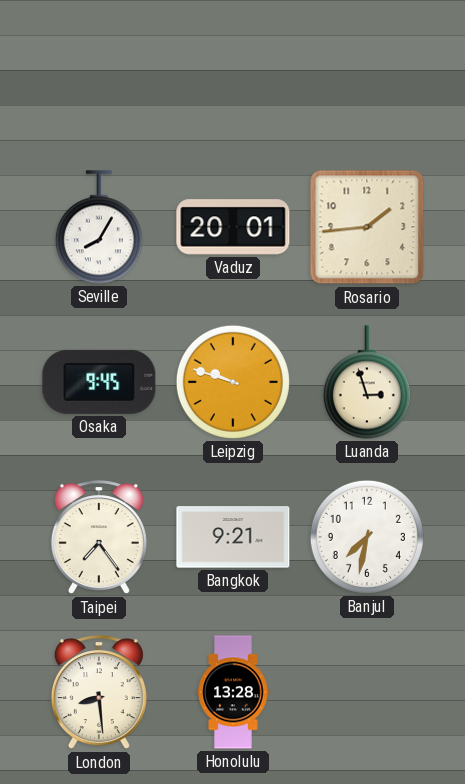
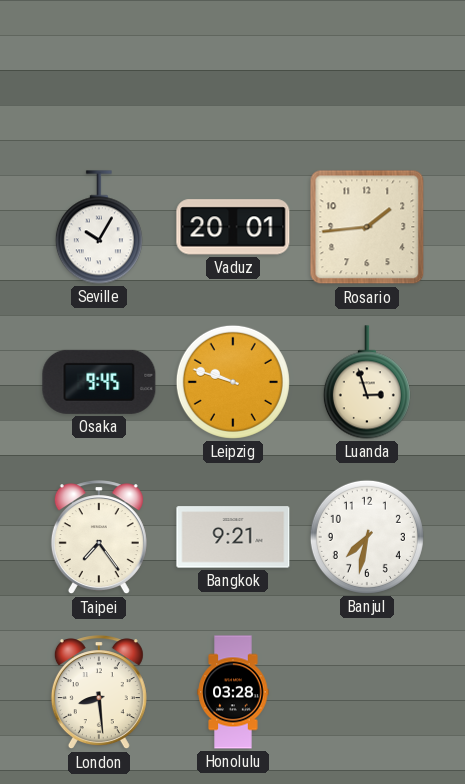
Seville: 8:05 -> 10:05 (99, 227)
Honolulu: 13:28 -> 03:28 (233, 692)
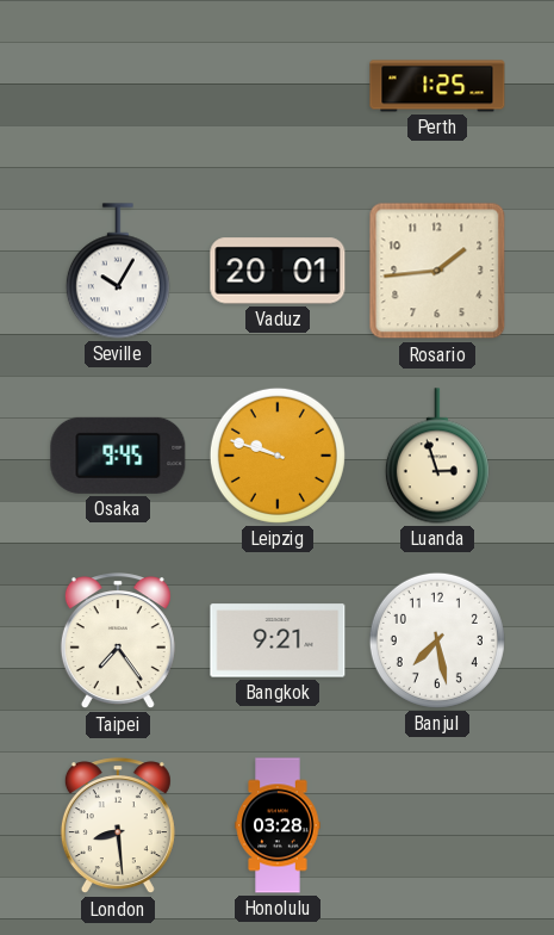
Perth: none -> 1:25 (437, 86)
Banjul: 7:32 -> 7:28 (437, 640)
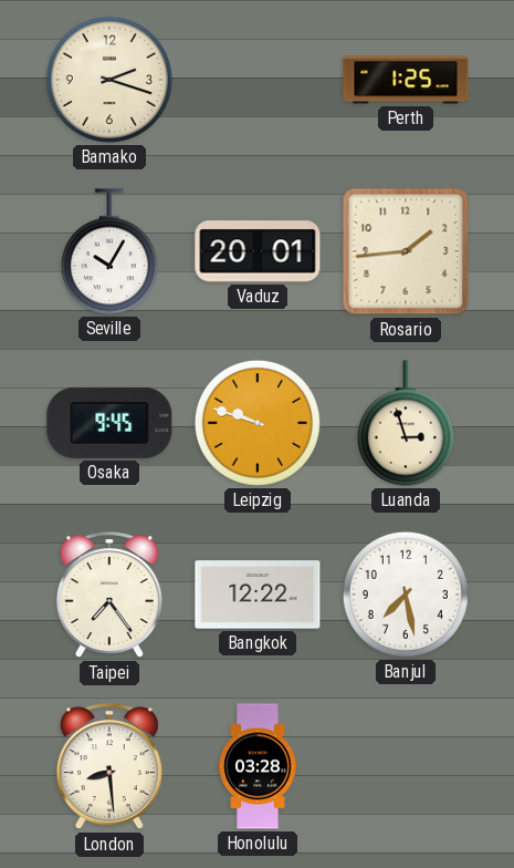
Bamako: none -> 2:18 (109, 80)
Bangkok: 9:21 -> 12:22 (258, 595)
